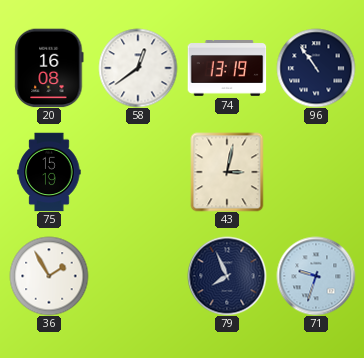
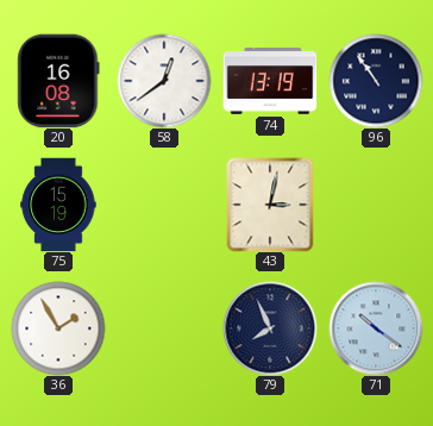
71: 9:33 -> 10:21 (376, 328)
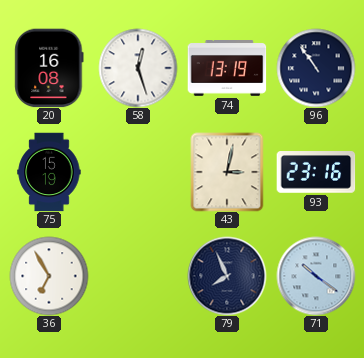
58: 12:39 -> 12:27 (138, 68)
93: none -> 23:16 (316, 173)
36: 1:55 -> 6:55 (49, 276)
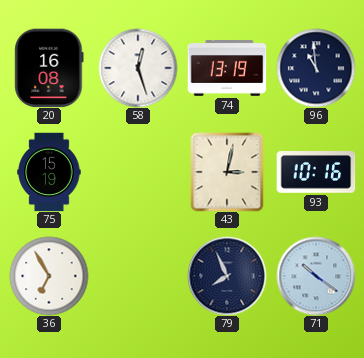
96: 10:54 -> 10:59 (316, 68)
93: 23:16 -> 10:16 (316, 173)
